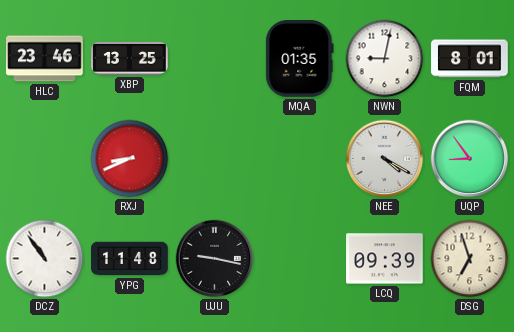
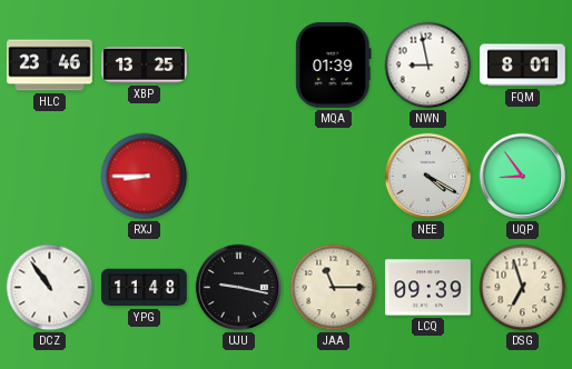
MQA: 01:35 -> 01:39 (334, 66)
NWN: 9:02 -> 8:58 (428, 66)
RXJ: 8:41 -> 8:45 (145, 177)
JAA: none -> 11:15 (334, 288)
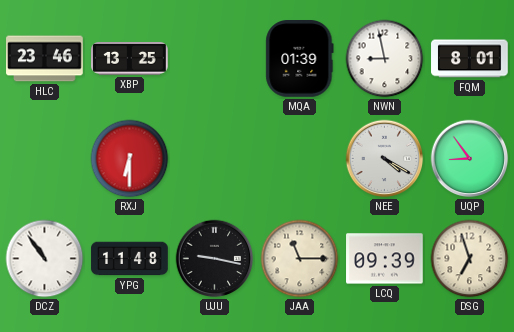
RXJ: 8:45 -> 6:30 (130, 159)
